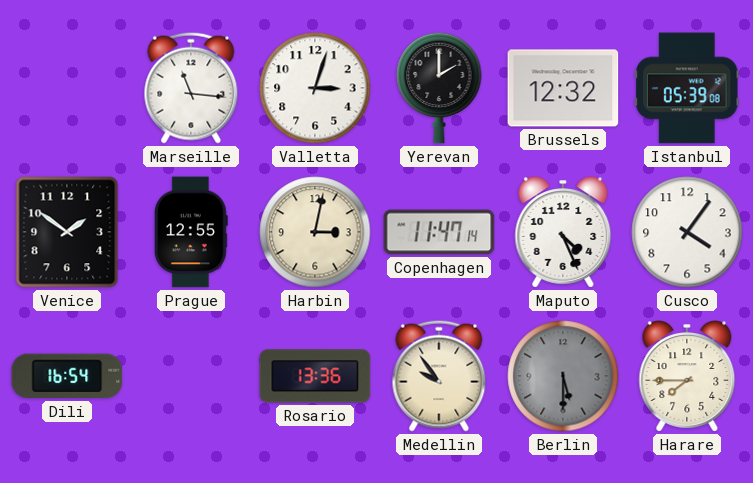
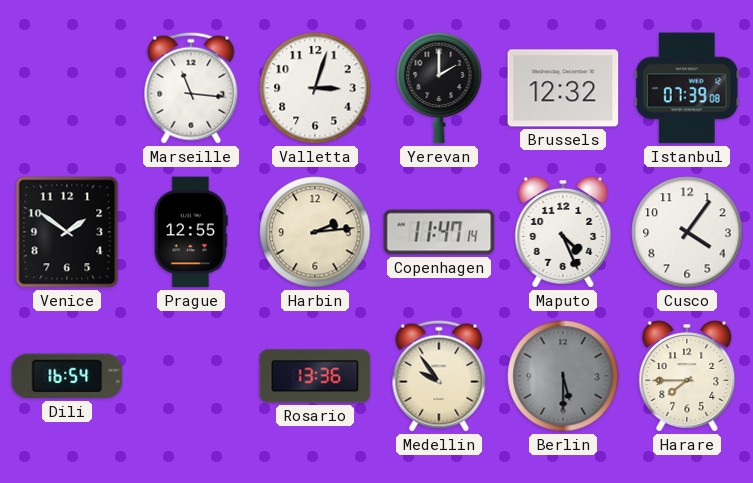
Istanbul: 05:39 -> 07:39 (687, 88)
Harbin: 3:02 -> 2:14 (315, 232)
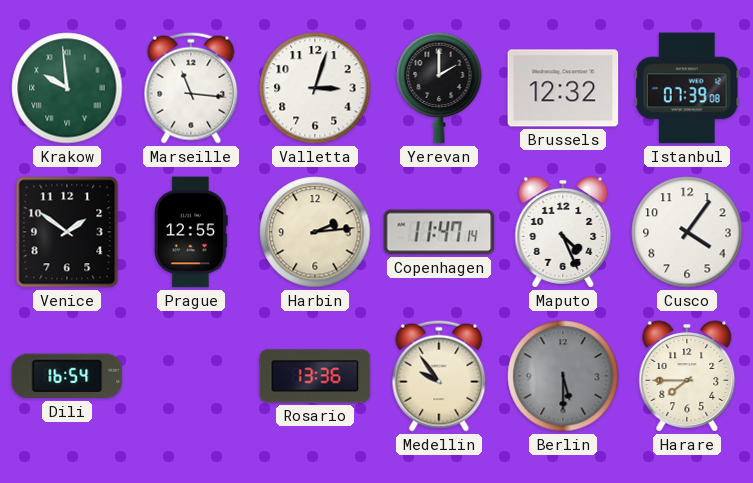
Krakow: none -> 9:59 (67, 88)
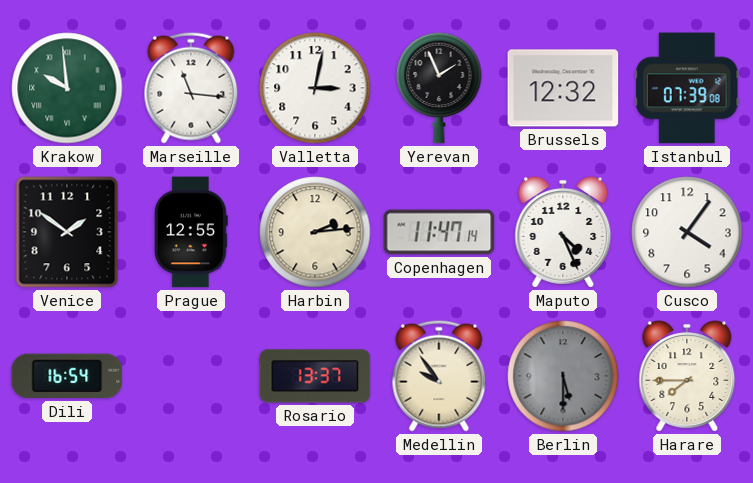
Valletta: 3:03 -> 3:02 (315, 88)
Yerevan: 2:00 -> 1:56 (439, 88)
Rosario: 13:36 -> 13:37 (315, 376)
